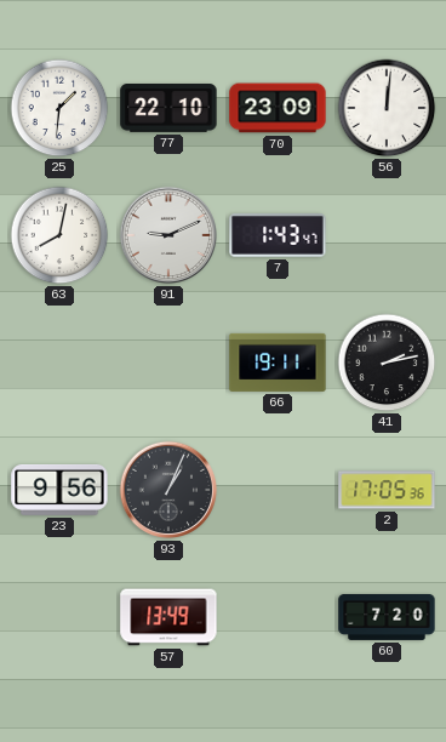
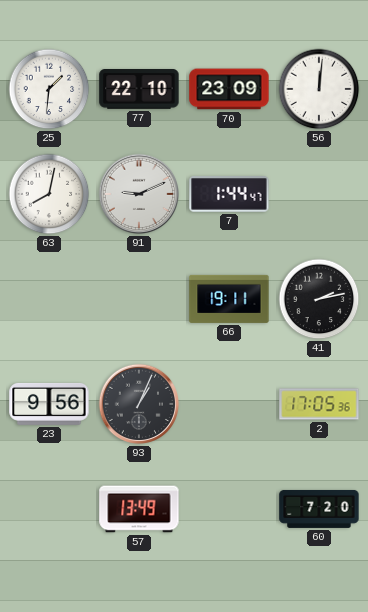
7: 1:43 -> 1:44 (229, 194)
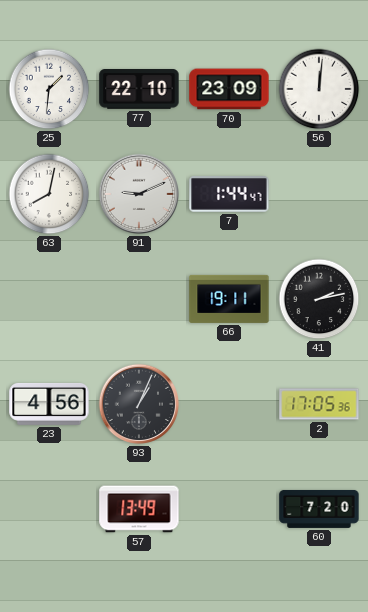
23: 9:56 -> 4:56 (49, 404)
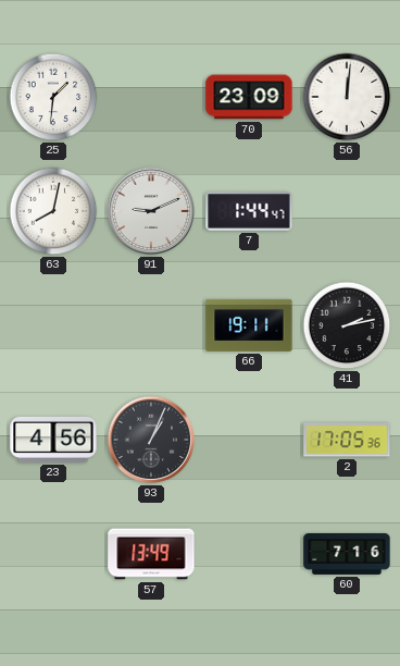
77: 22:10 -> none (139, 90)
60: 7:20 -> 7:16 (347, 554)
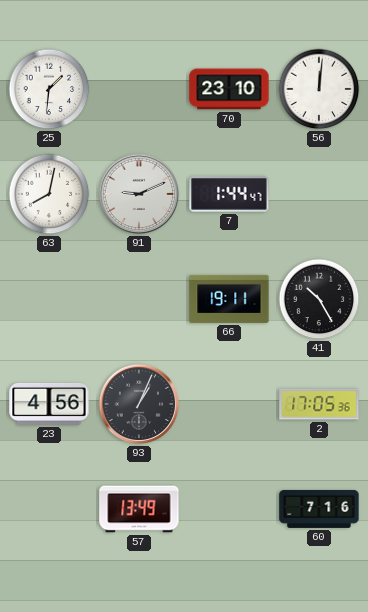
70: 23:09 -> 23:10 (229, 89)
41: 2:13 -> 10:25 (319, 299)
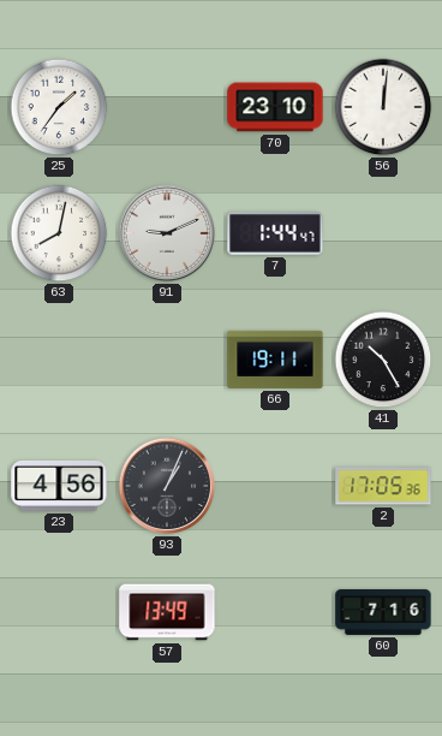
25: 1:31 -> 1:36 (59, 107)
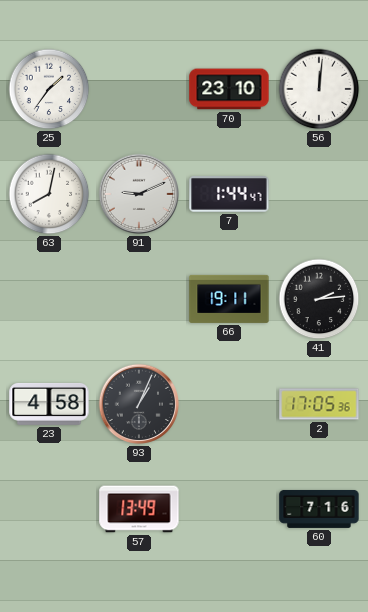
41: 10:25 -> 2:14 (319, 299)
23: 4:56 -> 4:58 (49, 404)
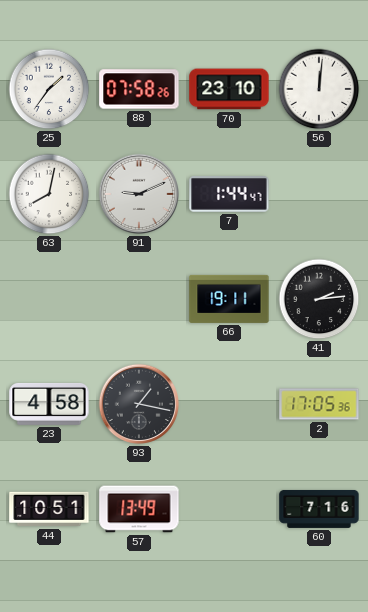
88: none -> 07:58 (139, 89)
93: 1:04 -> 1:17 (139, 404)
44: none -> 10:51 (49, 509)
